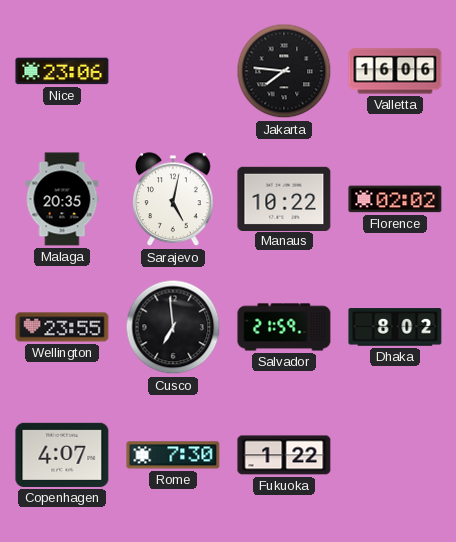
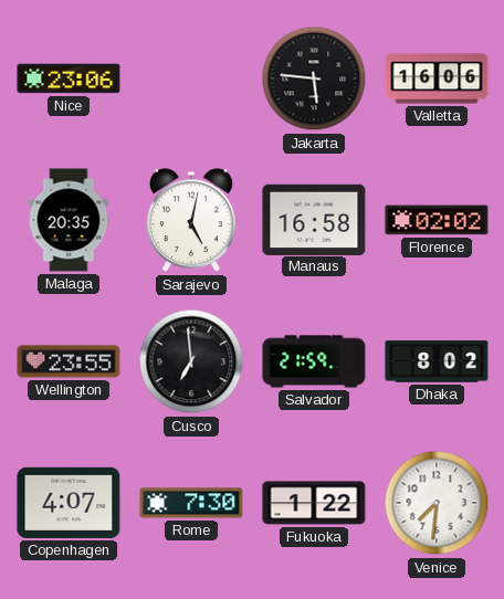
Jakarta: 7:46 -> 5:46 (314, 78)
Manaus: 10:22 -> 16:58 (314, 219)
Venice: none -> 7:31 (437, 503)
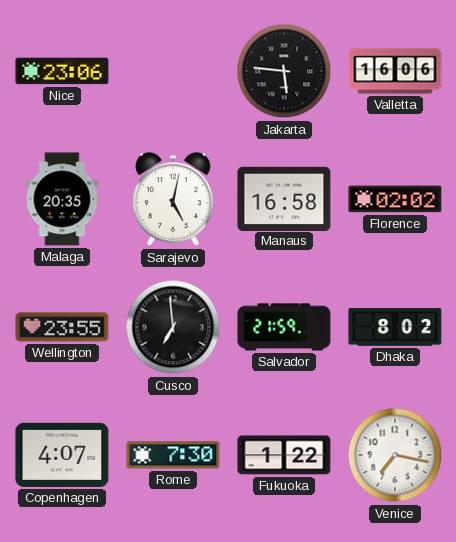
Venice: 7:31 -> 7:17 (395, 455)
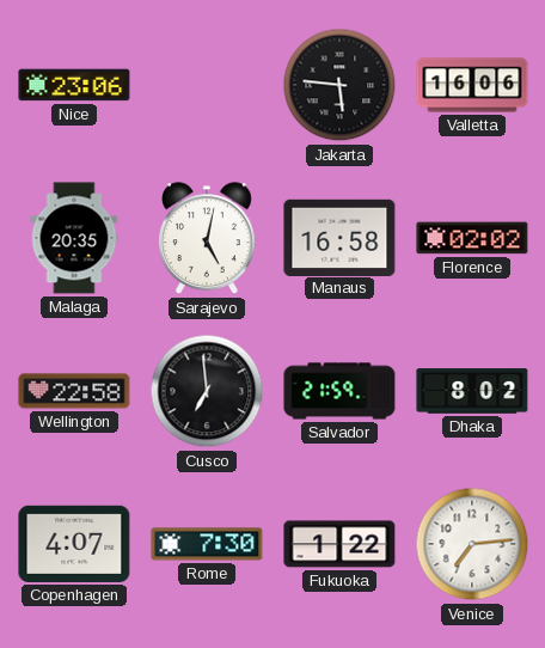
Wellington: 23:55 -> 22:58 (74, 391)
Venice: 7:17 -> 7:14 (472, 544)
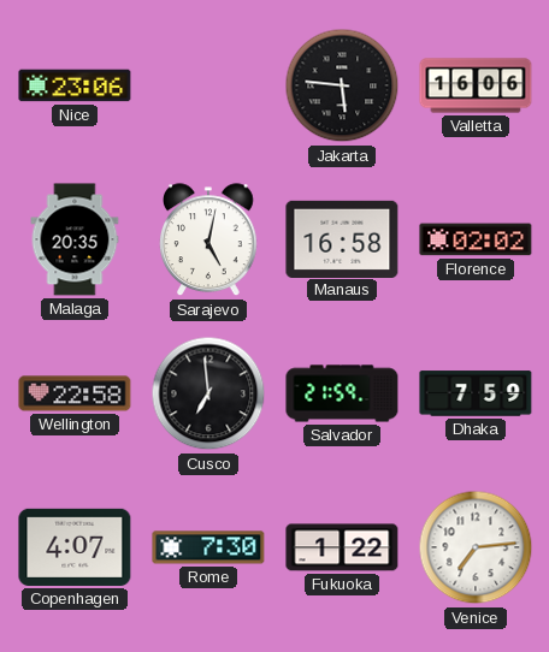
Dhaka: 8:02 -> 7:59 (476, 393)
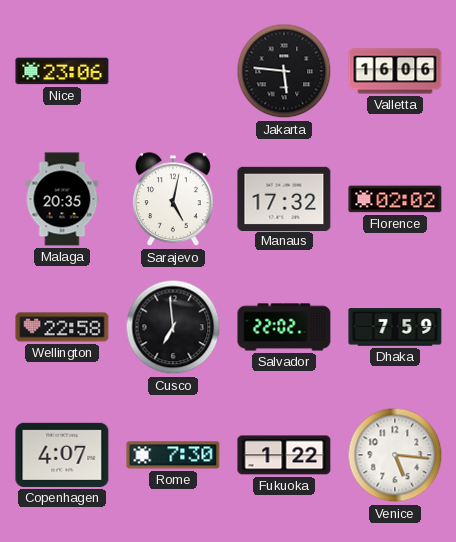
Manaus: 16:58 -> 17:32 (284, 198)
Salvador: 21:59 -> 22:02 (284, 327)
Venice: 7:14 -> 5:16 (395, 455)
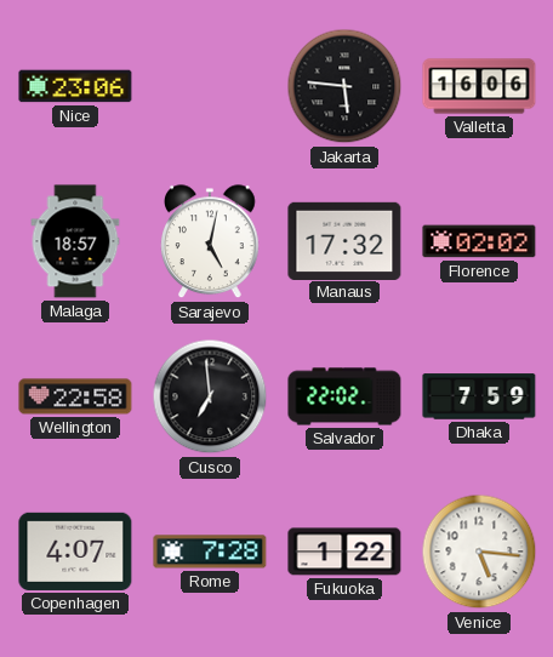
Malaga: 20:35 -> 18:57 (75, 241)
Rome: 7:30 -> 7:28 (210, 552)
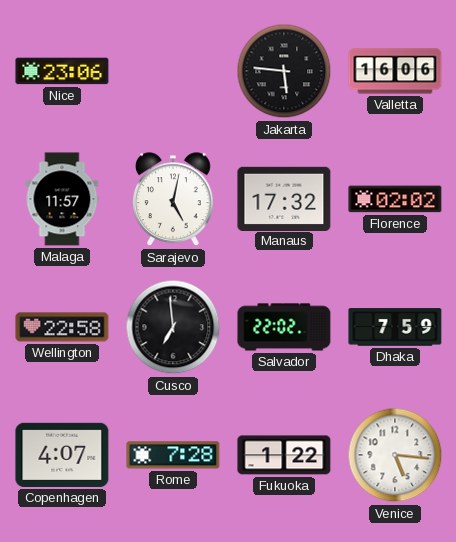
Malaga: 18:57 -> 11:57 (62, 199)
